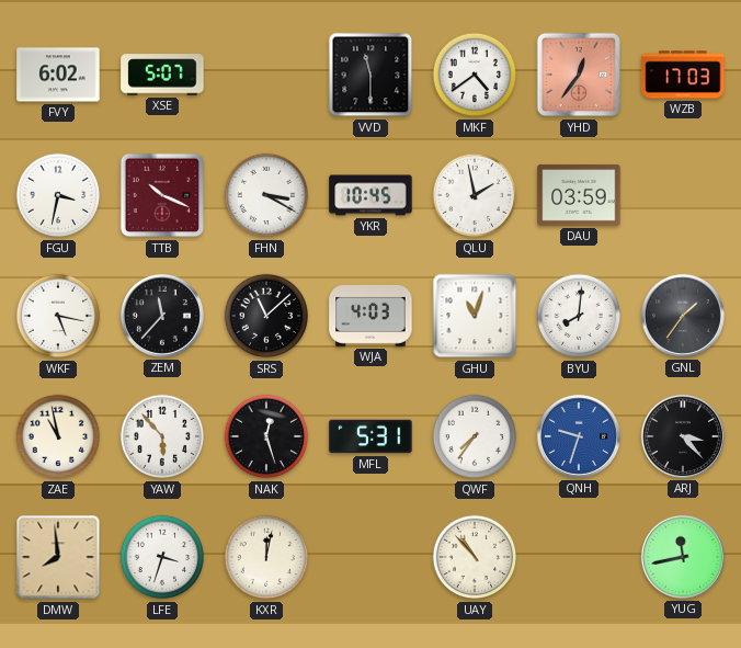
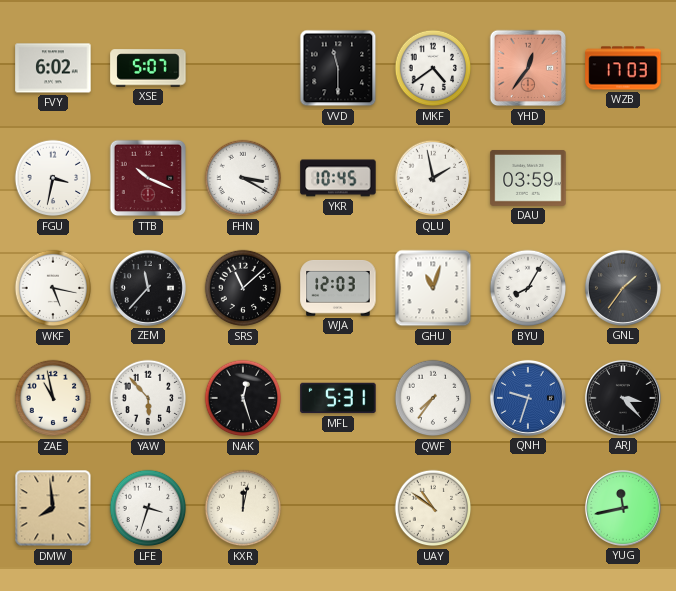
WJA: 4:03 -> 12:03 (338, 288)
BYU: 8:01 -> 8:05 (528, 288)
UAY: 10:53 -> 10:51 (433, 508)
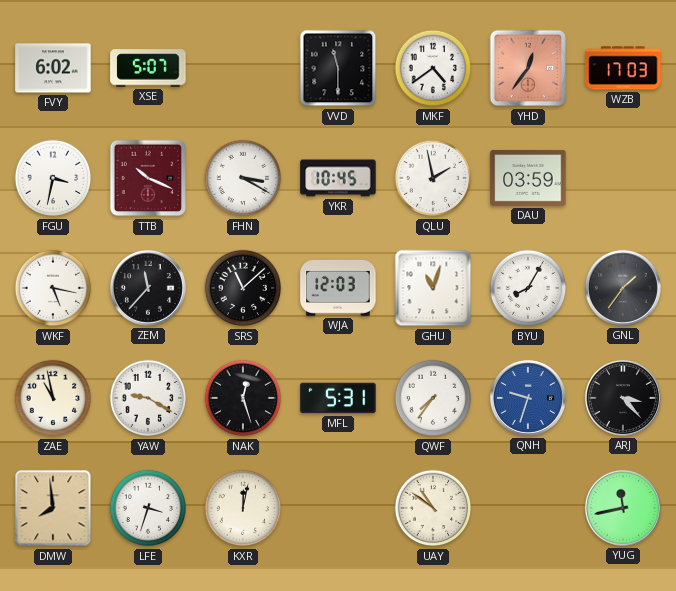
YAW: 5:53 -> 9:20 (148, 398)
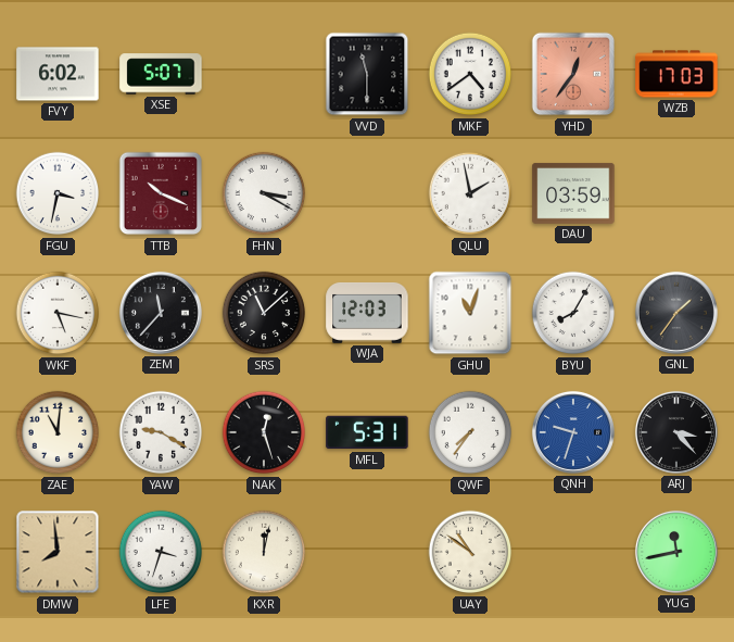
YKR: 10:45 -> none (338, 178)
ZAE: 10:58 -> 11:01 (58, 432)
